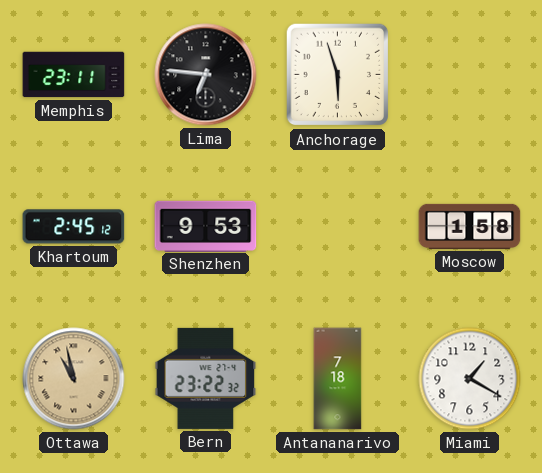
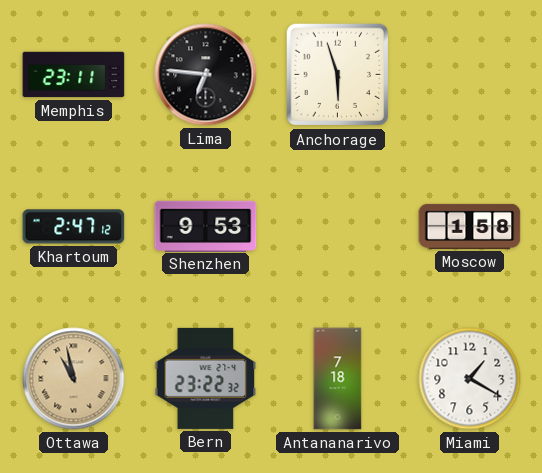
Khartoum: 2:45 -> 2:47 (74, 227)
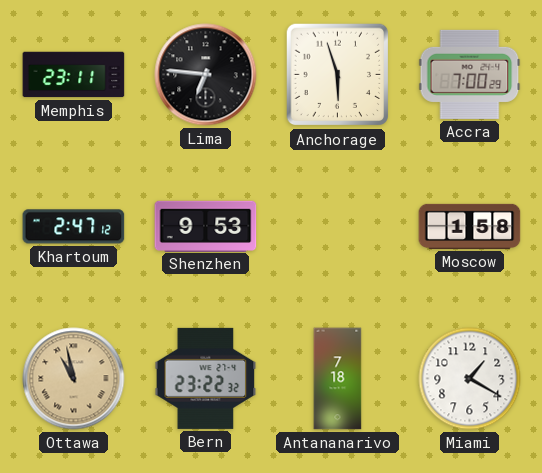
Accra: none -> 7:00 (470, 74)
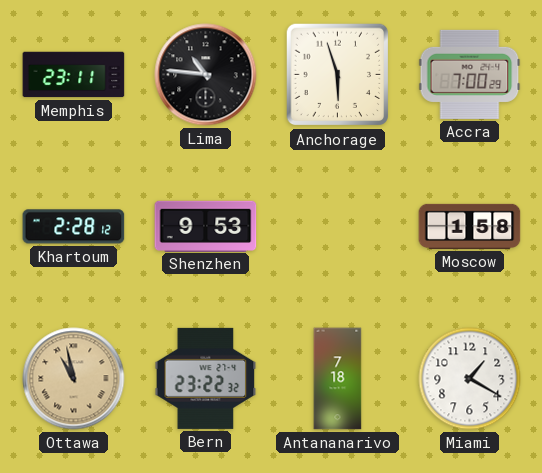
Lima: 6:46 -> 10:46 (206, 75)
Khartoum: 2:47 -> 2:28 (74, 227)
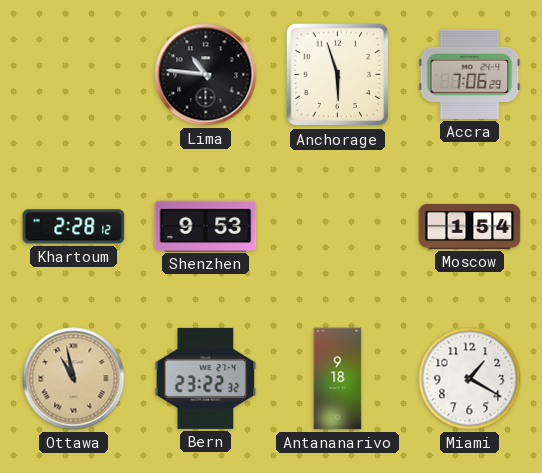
Memphis: 23:11 -> none (74, 75)
Accra: 7:00 -> 7:06 (470, 74)
Moscow: 1:58 -> 1:54 (470, 226)
Antananarivo: 7:18 -> 9:18 (338, 379)
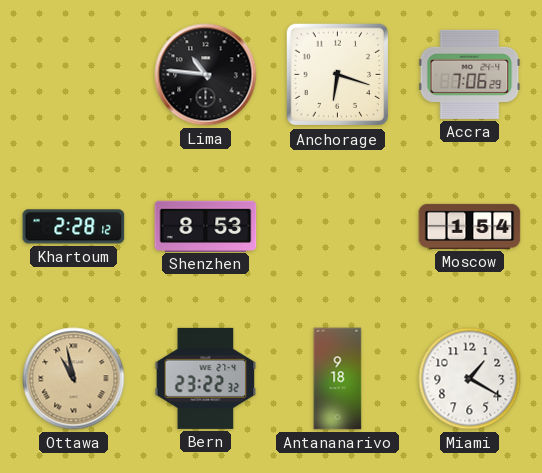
Anchorage: 5:57 -> 6:18 (338, 75)
Shenzhen: 9:53 -> 8:53 (206, 226)
